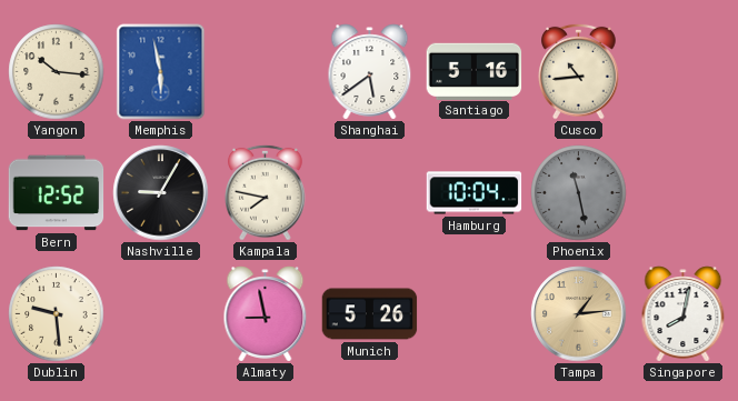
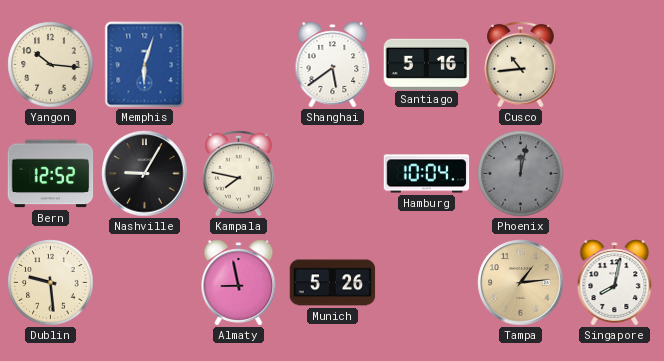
Memphis: 5:58 -> 6:03 (145, 65)
Phoenix: 11:28 -> 12:02 (521, 174)
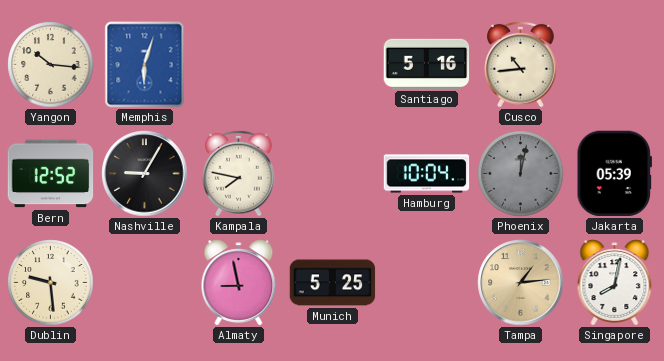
Shanghai: 5:39 -> none (333, 65)
Jakarta: none -> 05:39 (615, 174)
Munich: 5:26 -> 5:25 (333, 283)
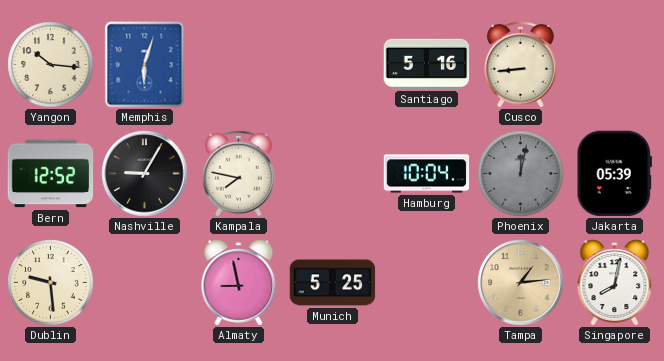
Cusco: 10:44 -> 8:44 (521, 64)
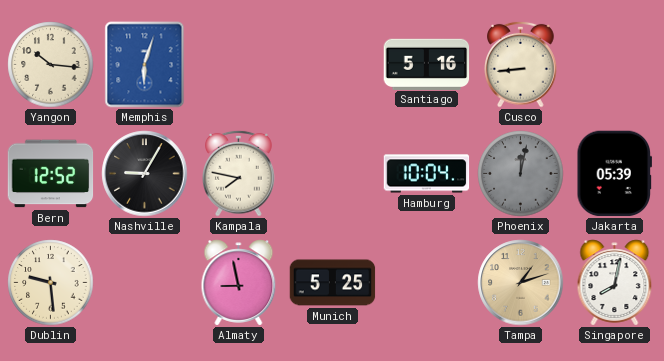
Tampa: 1:14 -> 1:12 (521, 283)
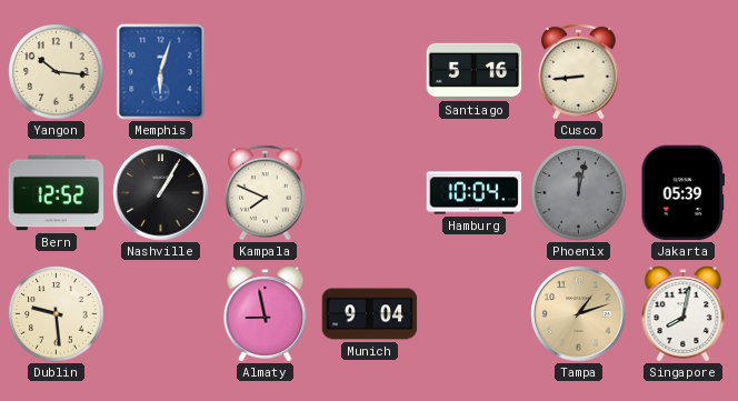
Nashville: 9:05 -> 1:05 (161, 193)
Kampala: 7:47 -> 7:49 (266, 192)
Munich: 5:25 -> 9:04 (370, 314)
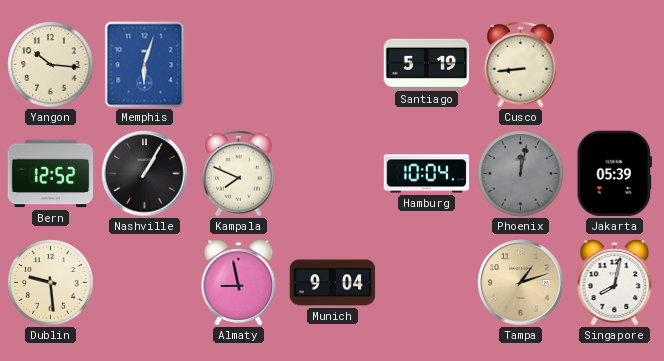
Santiago: 5:16 -> 5:19 (427, 64)
